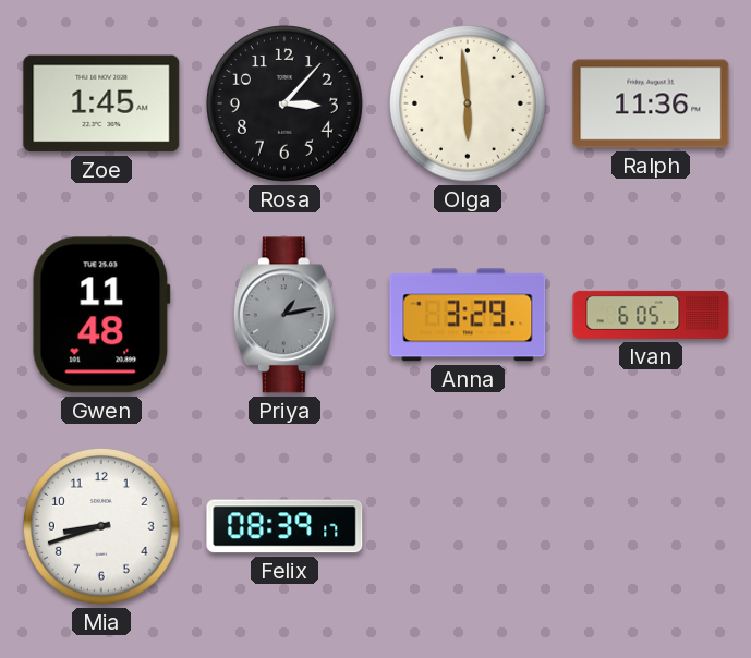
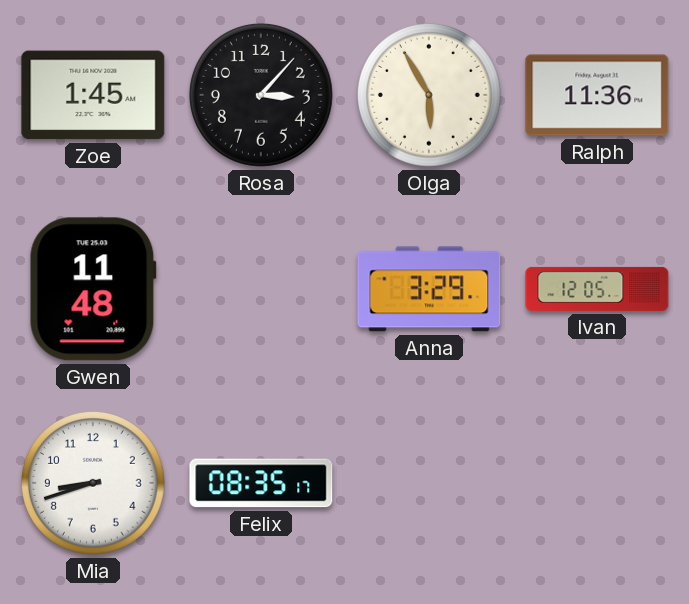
Olga: 5:59 -> 5:55 (429, 95)
Priya: 1:13 -> none (284, 315)
Ivan: 6:05 -> 12:05 (597, 289)
Felix: 08:39 -> 08:35 (261, 483)
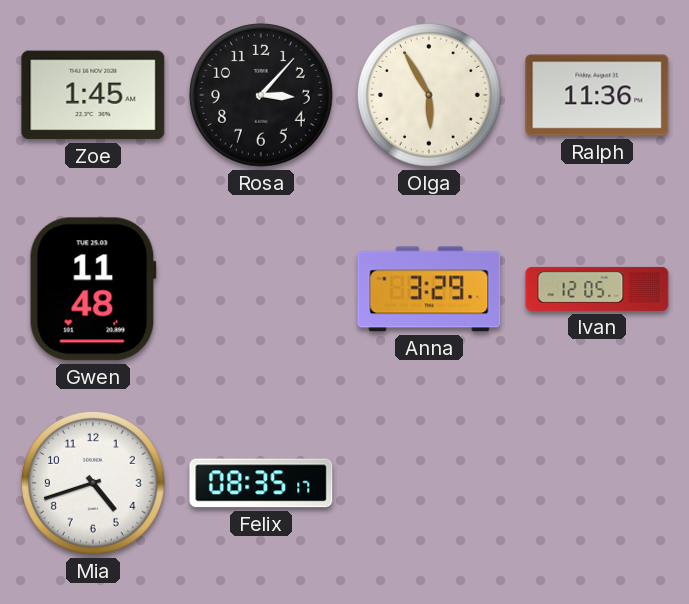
Mia: 8:42 -> 4:42 (93, 483)
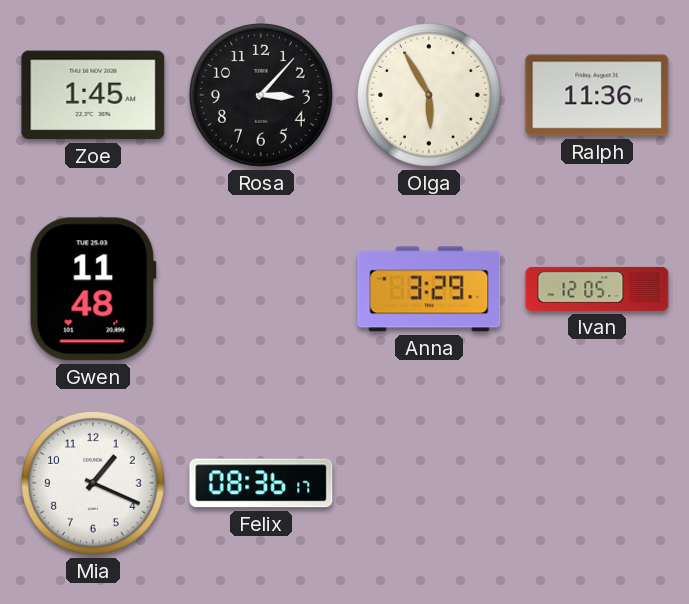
Mia: 4:42 -> 1:19 (93, 483)
Felix: 08:35 -> 08:36 (261, 483)
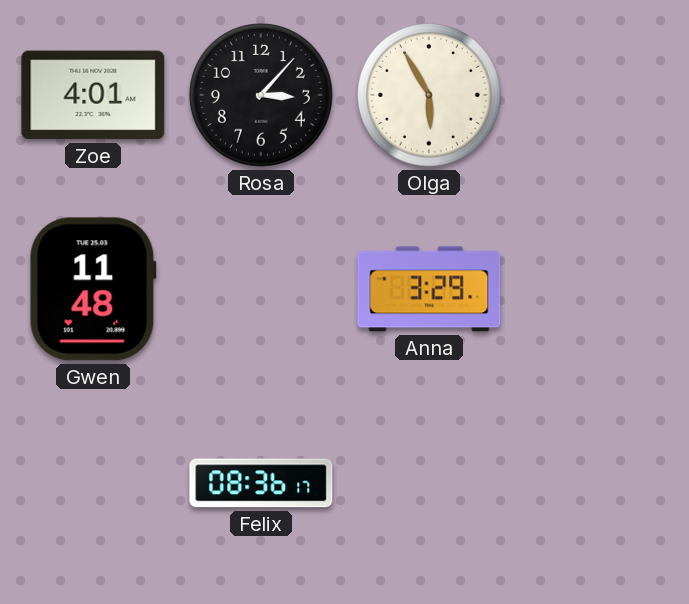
Zoe: 1:45 -> 4:01 (93, 95)
Ralph: 11:36 -> none (597, 95)
Ivan: 12:05 -> none (597, 289)
Mia: 1:19 -> none (93, 483)
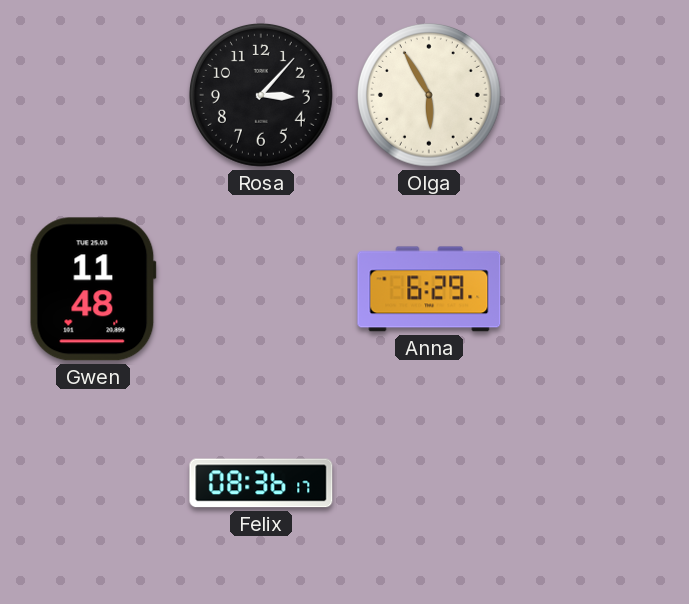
Zoe: 4:01 -> none (93, 95)
Anna: 3:29 -> 6:29 (429, 289)
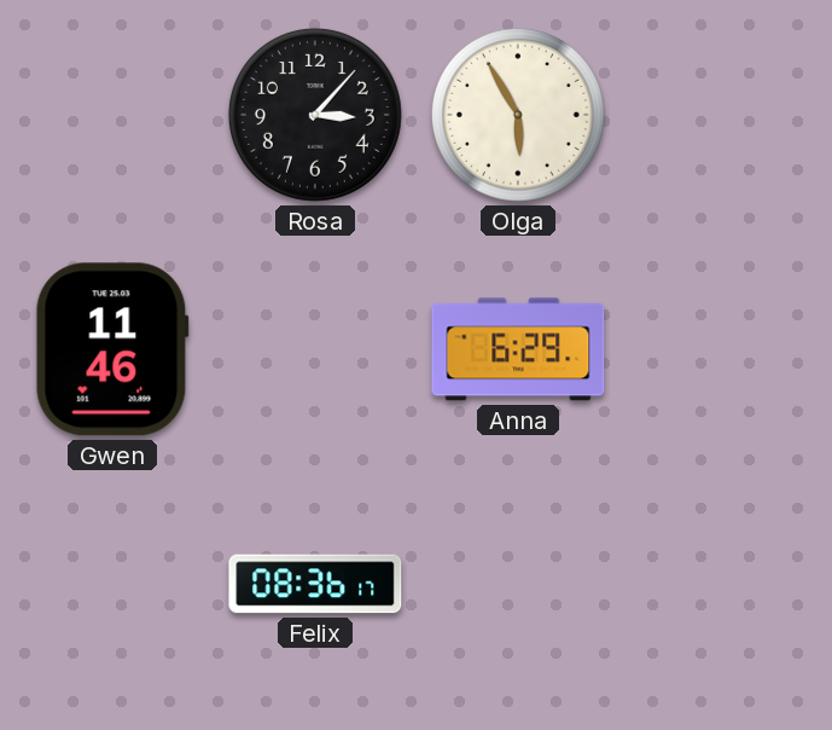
Gwen: 11:48 -> 11:46 (112, 349)
